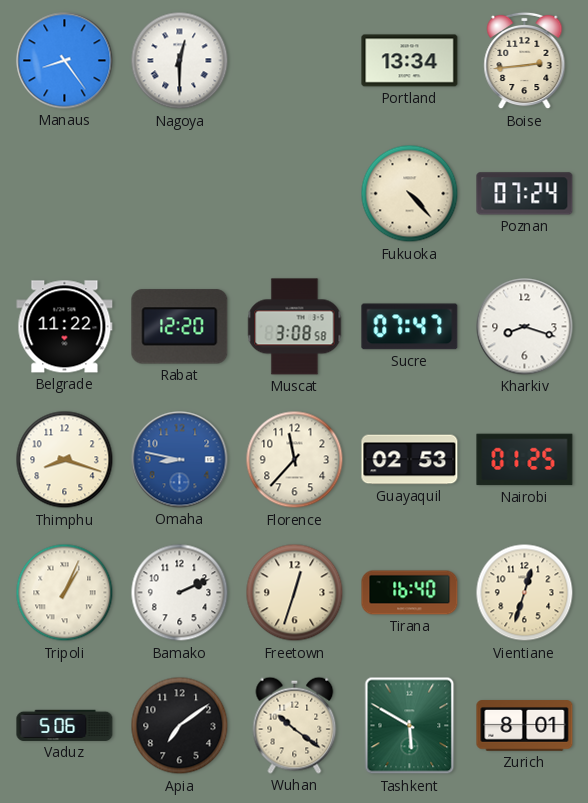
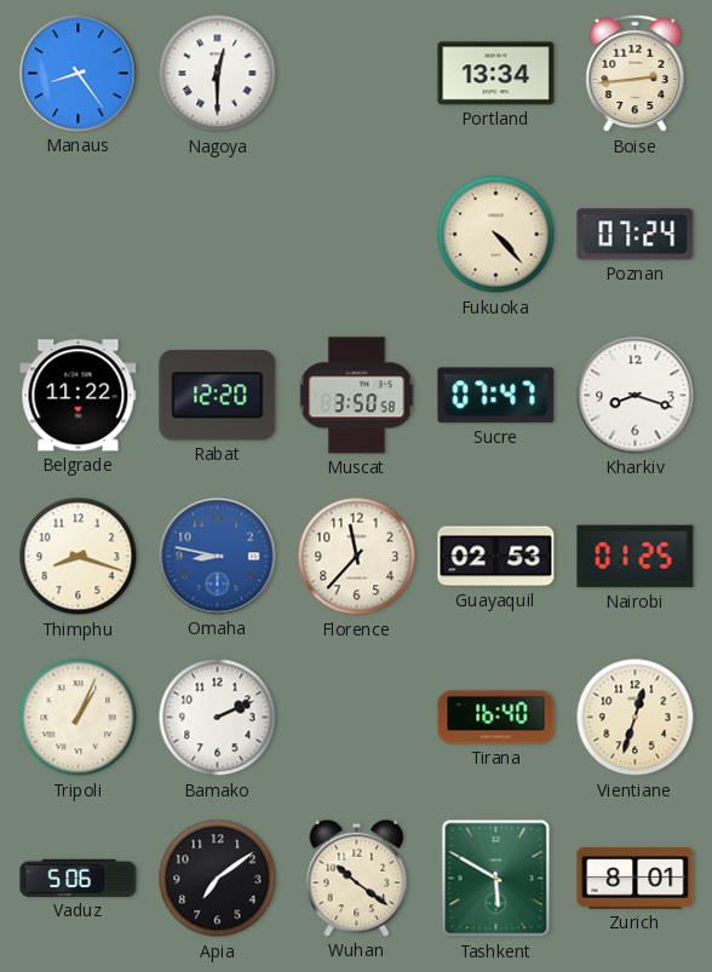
Muscat: 3:08 -> 3:50 (357, 396)
Freetown: 12:33 -> none (295, 593)
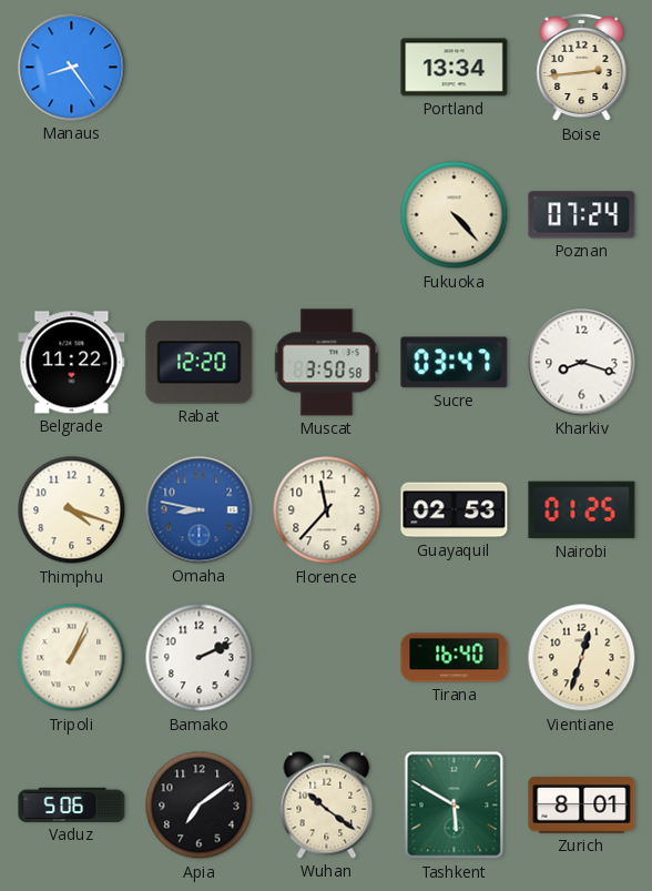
Nagoya: 12:30 -> none (218, 74)
Sucre: 07:47 -> 03:47 (455, 363)
Thimphu: 8:18 -> 4:18 (72, 510)
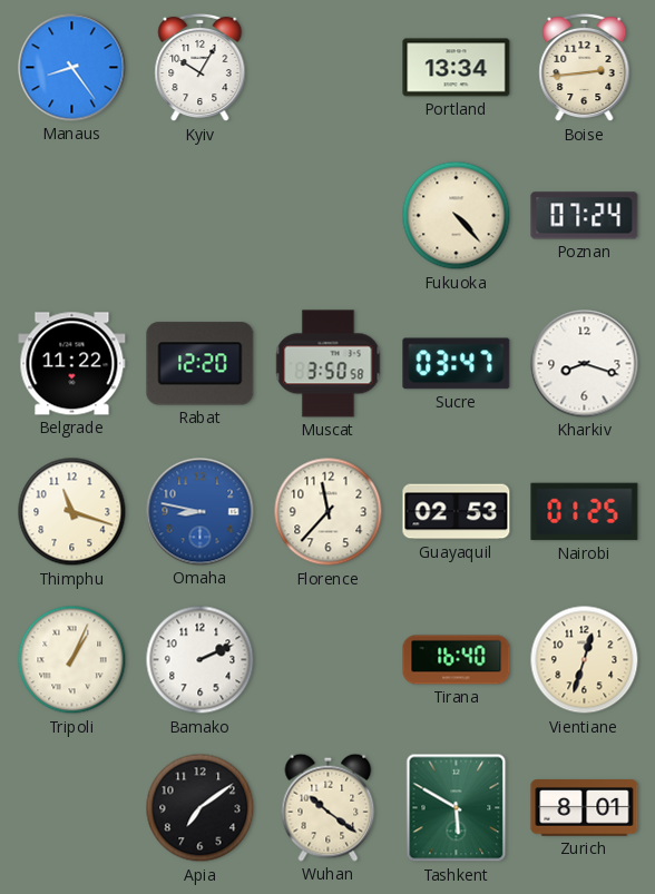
Kyiv: none -> 10:05 (201, 68)
Thimphu: 4:18 -> 11:18 (72, 512)
Vaduz: 5:06 -> none (72, 804)
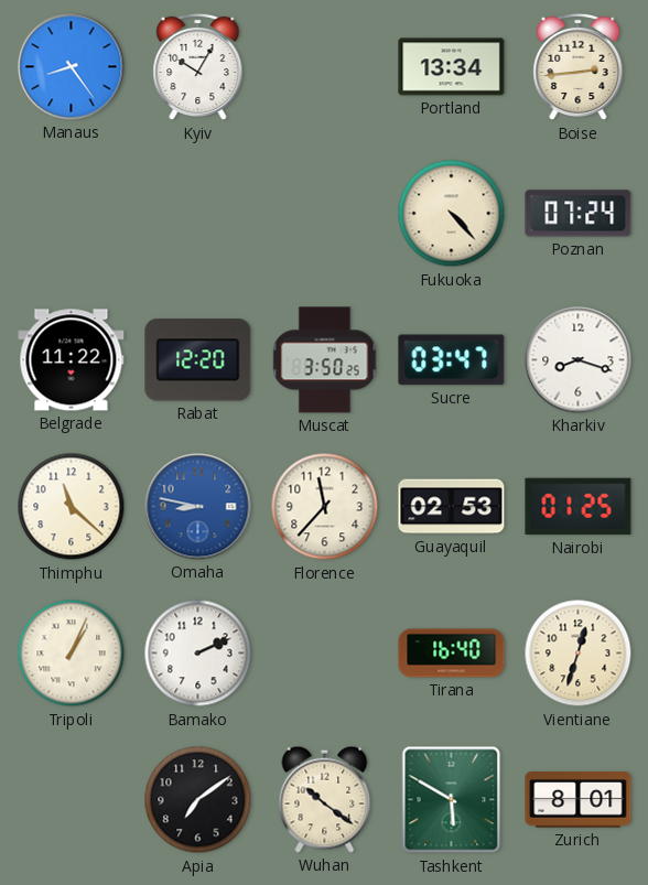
Muscat: 3:50:58 -> 3:50:25 (325, 360)
Thimphu: 11:18 -> 11:22 (72, 507)
